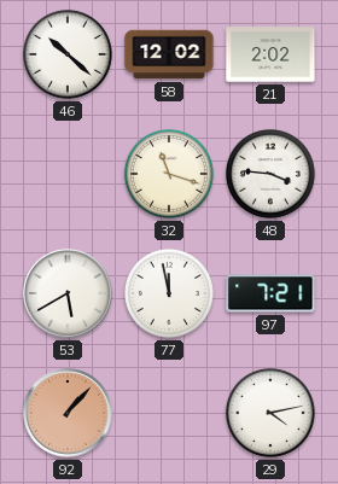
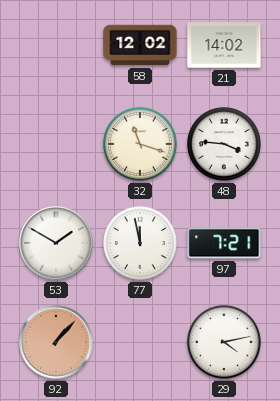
46: 10:22 -> none (68, 54)
21: 2:02 -> 14:02 (224, 45)
53: 5:40 -> 1:50 (56, 243)
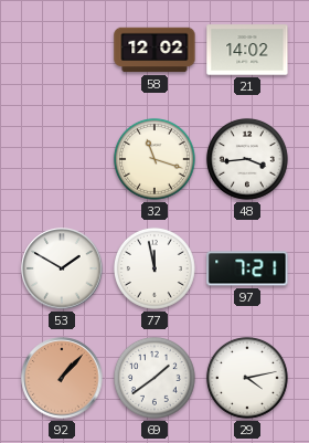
48: 3:46 -> 3:44 (247, 159)
69: none -> 1:39 (154, 378)
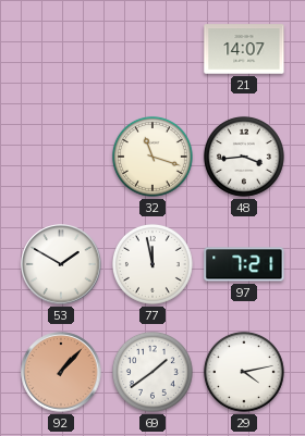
58: 12:02 -> none (154, 50)
21: 14:02 -> 14:07 (244, 49)
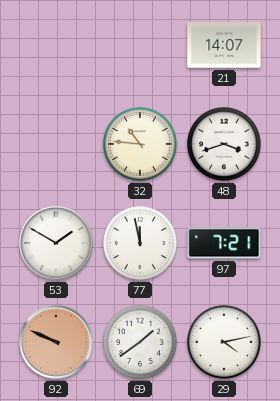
32: 11:18 -> 10:46 (140, 144)
48: 3:44 -> 3:42 (224, 144)
92: 1:07 -> 9:49 (56, 342)
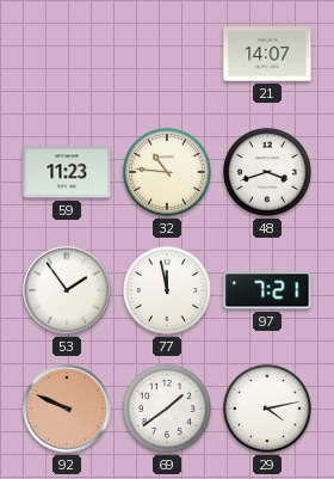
59: none -> 11:23 (67, 172)
53: 1:50 -> 1:54 (67, 290)
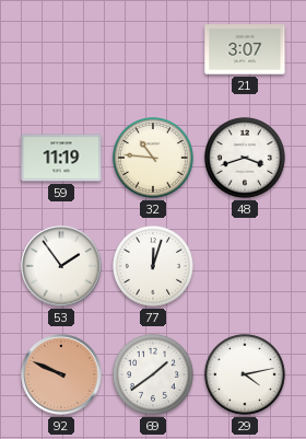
21: 14:07 -> 3:07 (245, 49)
59: 11:23 -> 11:19 (61, 158)
77: 11:58 -> 12:03 (153, 266)
97: 7:21 -> none (267, 290)
